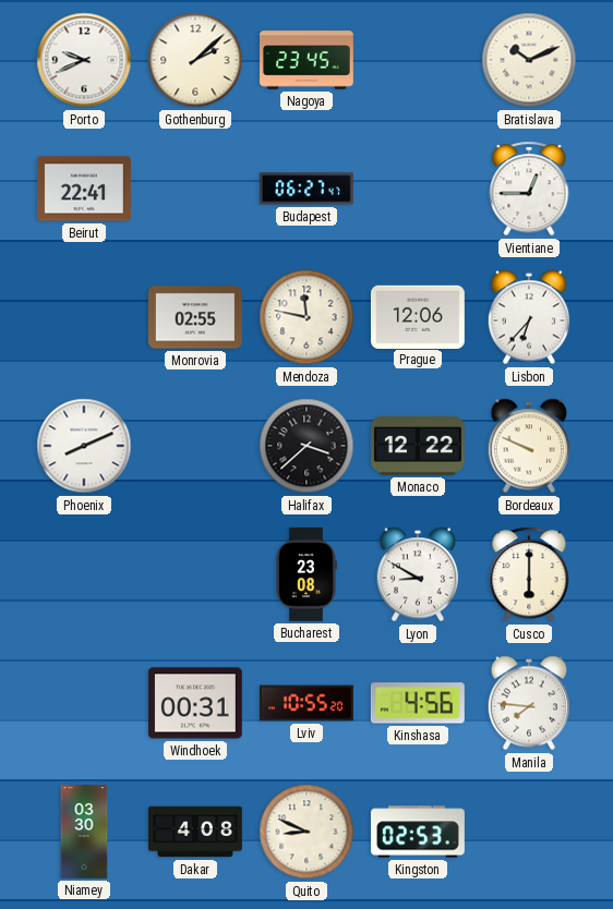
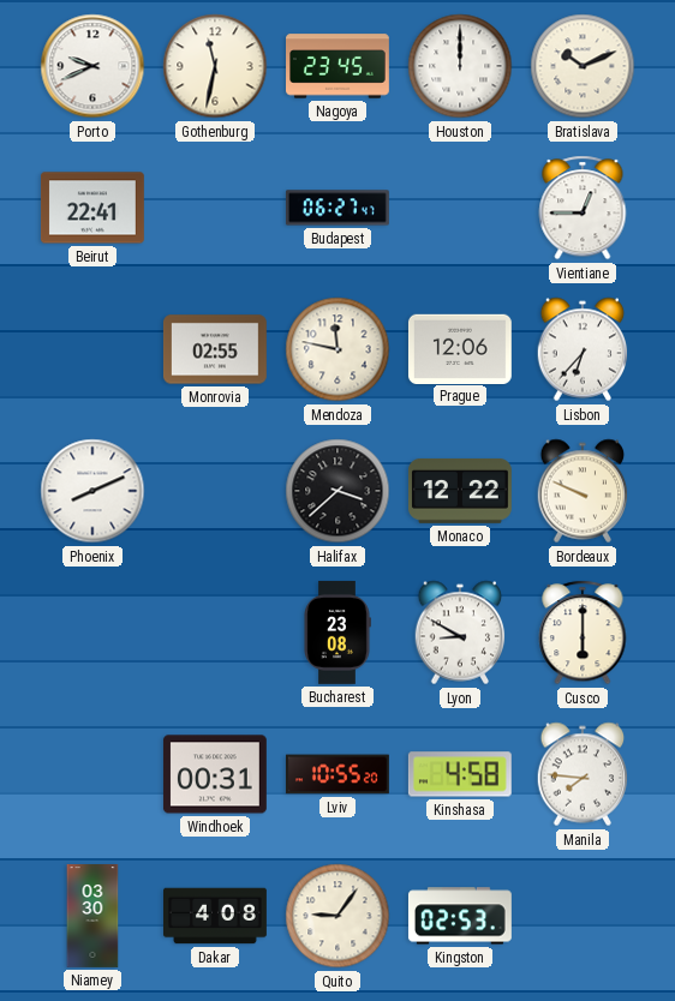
Gothenburg: 2:08 -> 11:32 (215, 66)
Houston: none -> 12:00 (460, 66)
Kinshasa: 4:56 -> 4:58 (460, 774)
Quito: 8:49 -> 9:06 (337, 916)
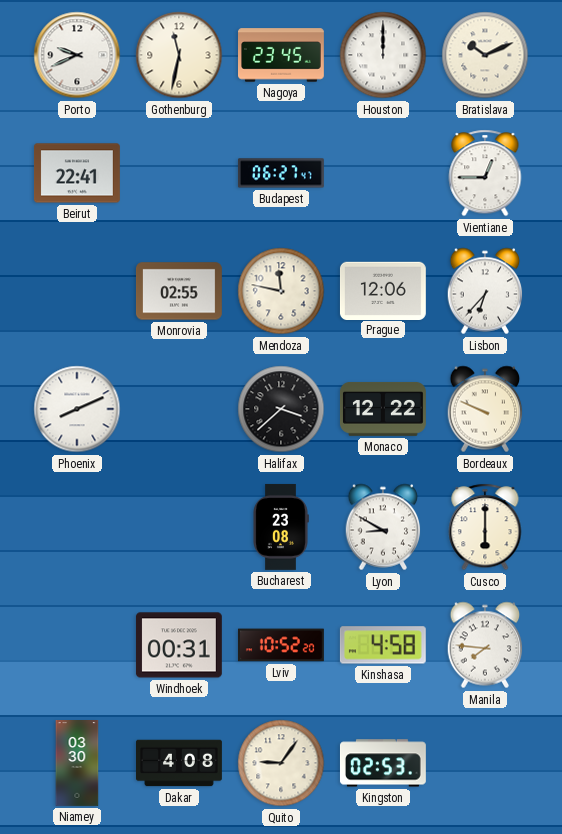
Lviv: 10:55 -> 10:52 (281, 645)
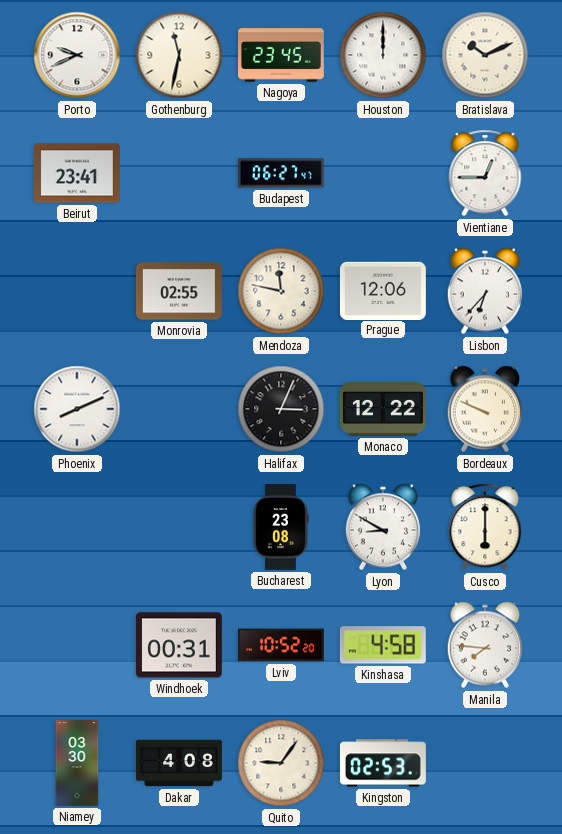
Beirut: 22:41 -> 23:41 (77, 173)
Halifax: 3:38 -> 3:04 (281, 409)
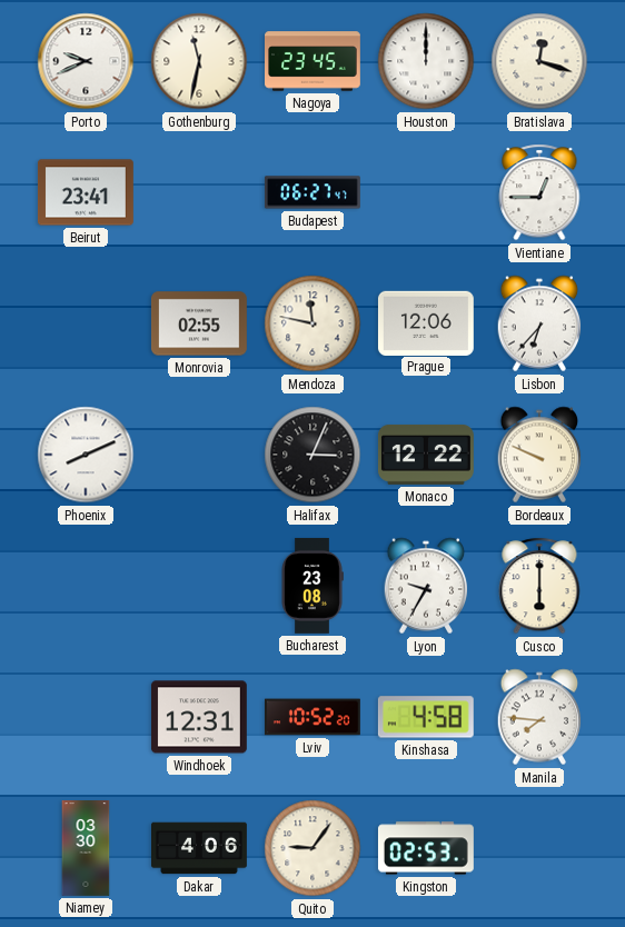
Bratislava: 10:11 -> 12:18 (539, 61)
Lyon: 8:50 -> 9:35 (426, 586)
Windhoek: 00:31 -> 12:31 (199, 717)
Dakar: 4:08 -> 4:06 (200, 848)
